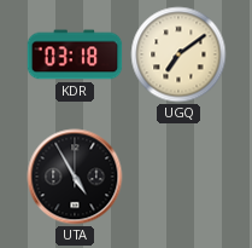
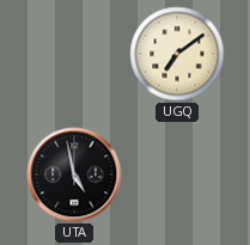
KDR: 03:18 -> none (75, 54)
UTA: 4:55 -> 4:58 (74, 174)
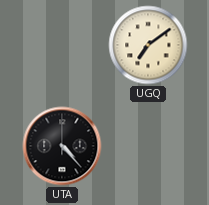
UTA: 4:58 -> 4:23 (62, 146)
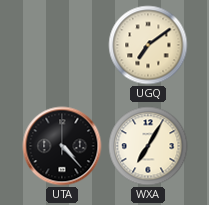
WXA: none -> 7:05 (148, 146)
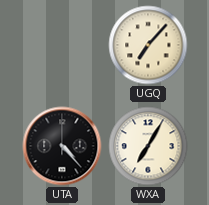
UGQ: 7:09 -> 7:07 (148, 45)
